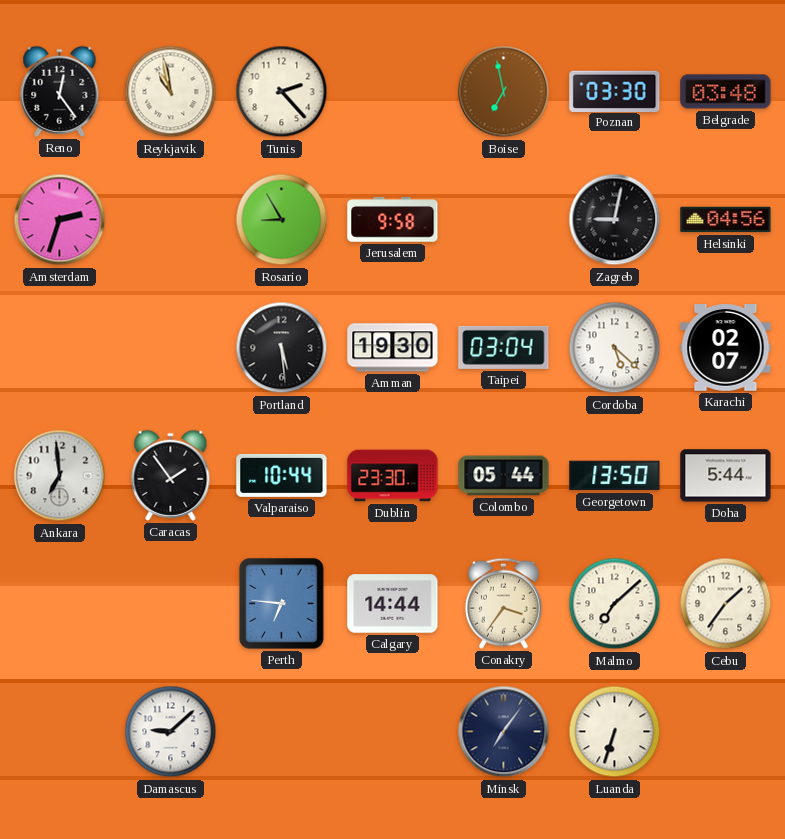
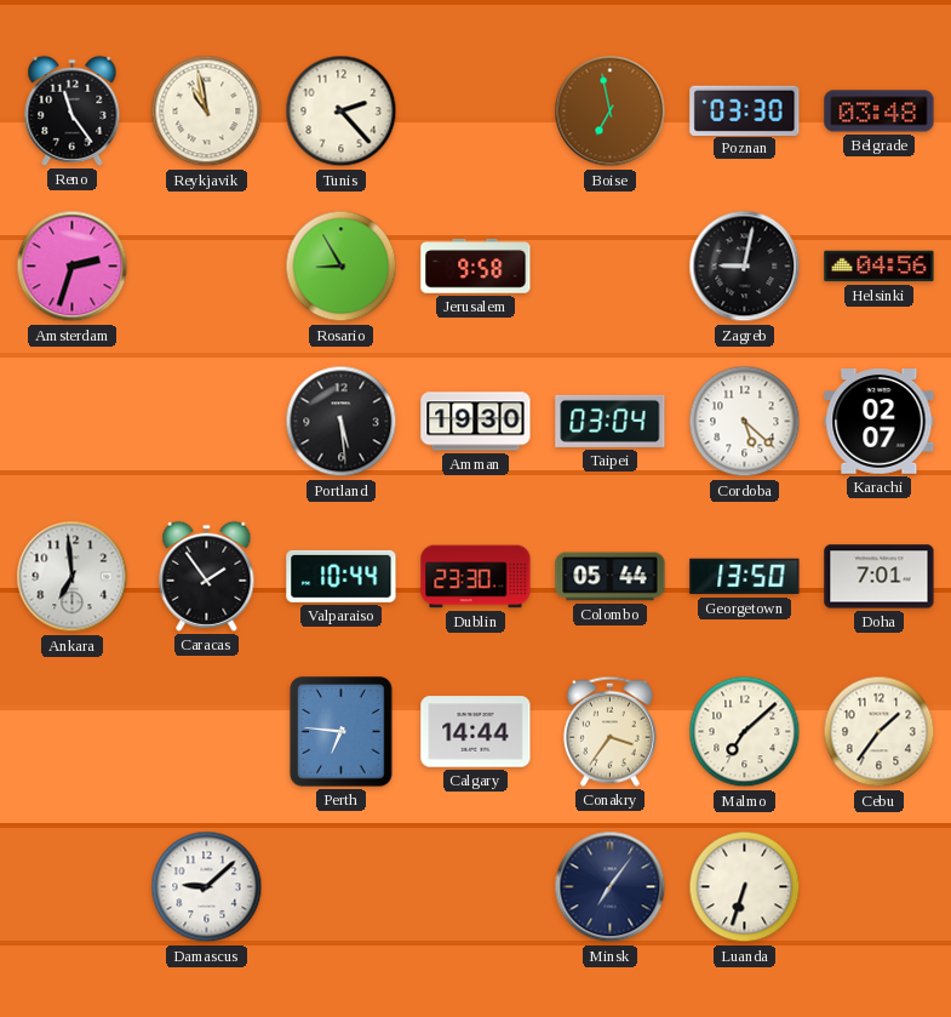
Reno: 12:24 -> 11:24 (73, 110)
Doha: 5:44 -> 7:01 (880, 577)
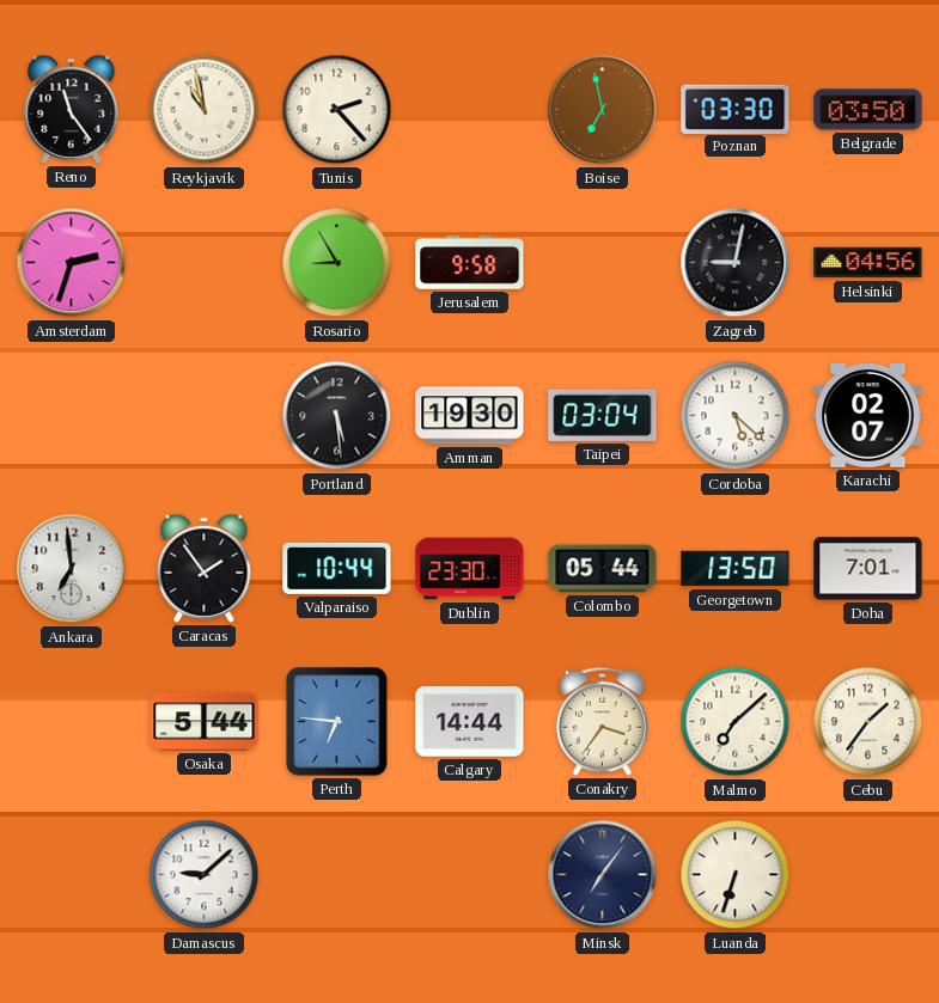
Belgrade: 03:48 -> 03:50 (868, 110)
Osaka: none -> 5:44 (205, 722)
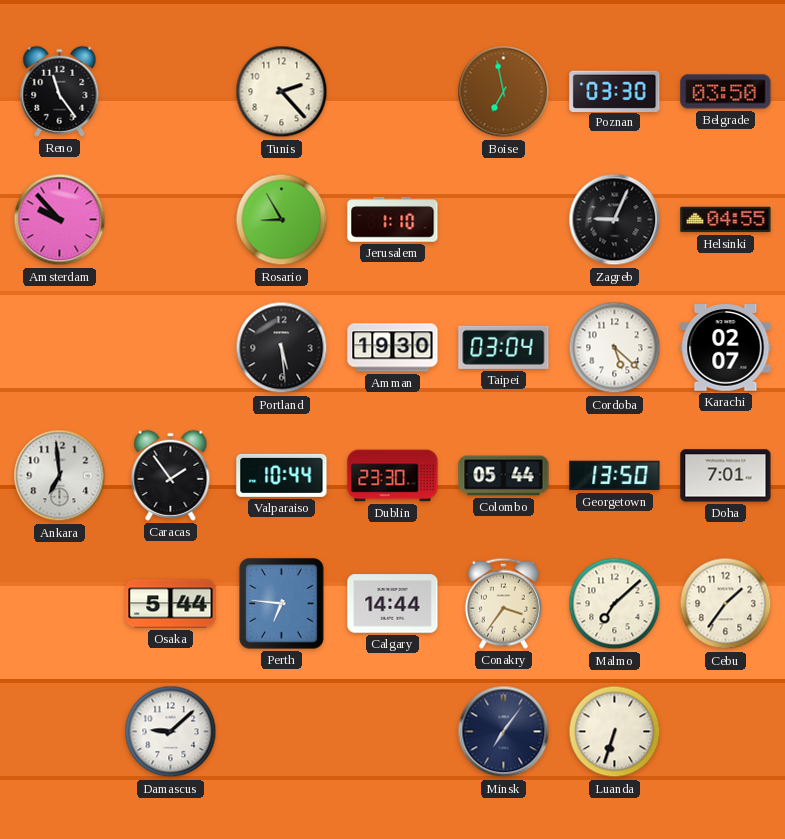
Reykjavik: 10:58 -> none (205, 110)
Amsterdam: 2:33 -> 9:53 (60, 220)
Jerusalem: 9:58 -> 1:10 (393, 220)
Zagreb: 9:02 -> 9:04 (615, 220)
Helsinki: 04:56 -> 04:55 (726, 220)
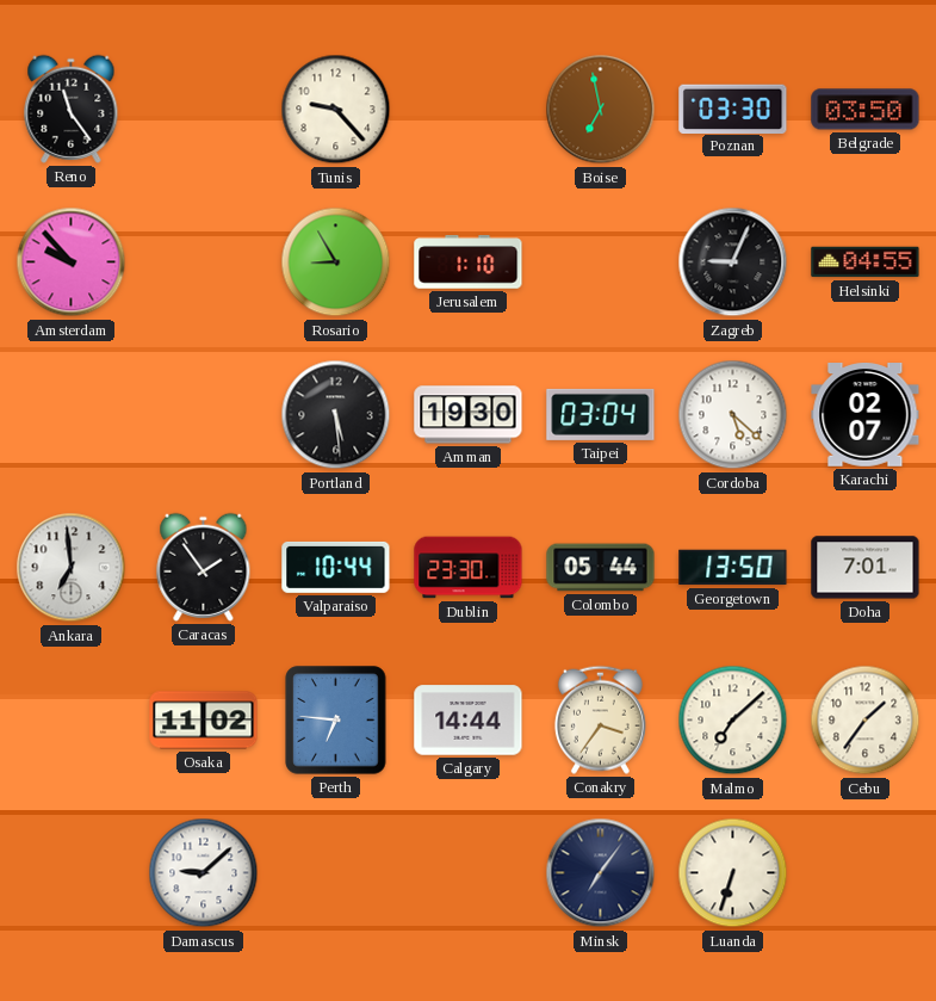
Tunis: 2:23 -> 9:23 (336, 110)
Osaka: 5:44 -> 11:02 (204, 721)
